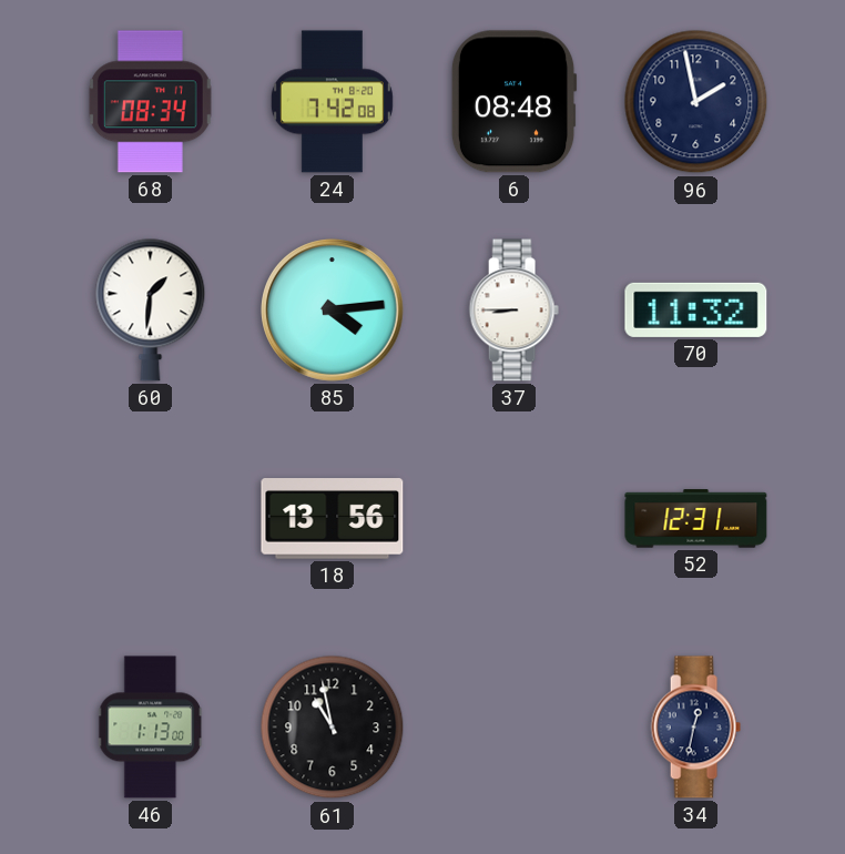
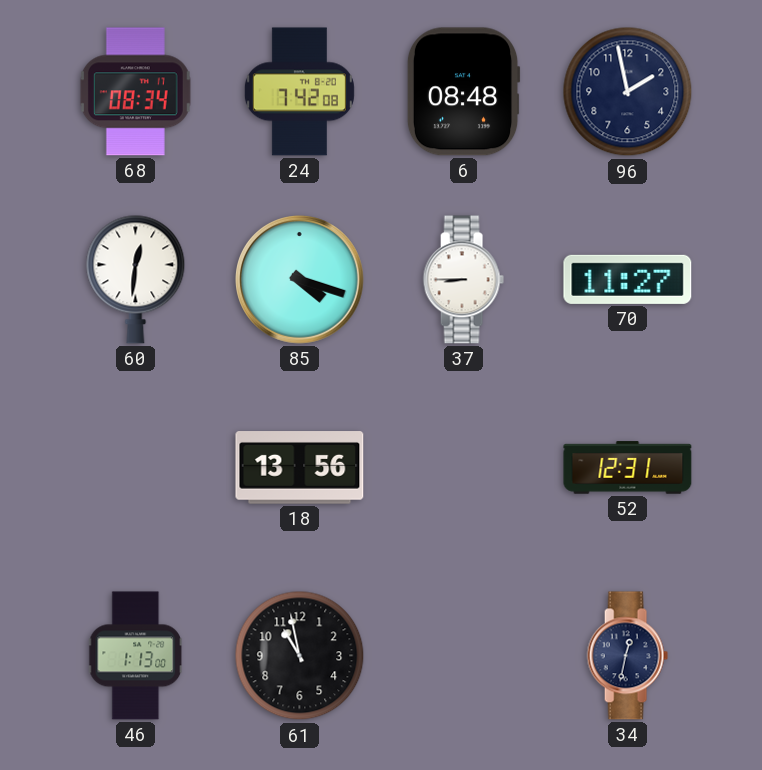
60: 1:31 -> 12:31 (136, 279)
85: 4:14 -> 4:18 (300, 280)
70: 11:32 -> 11:27 (628, 279)
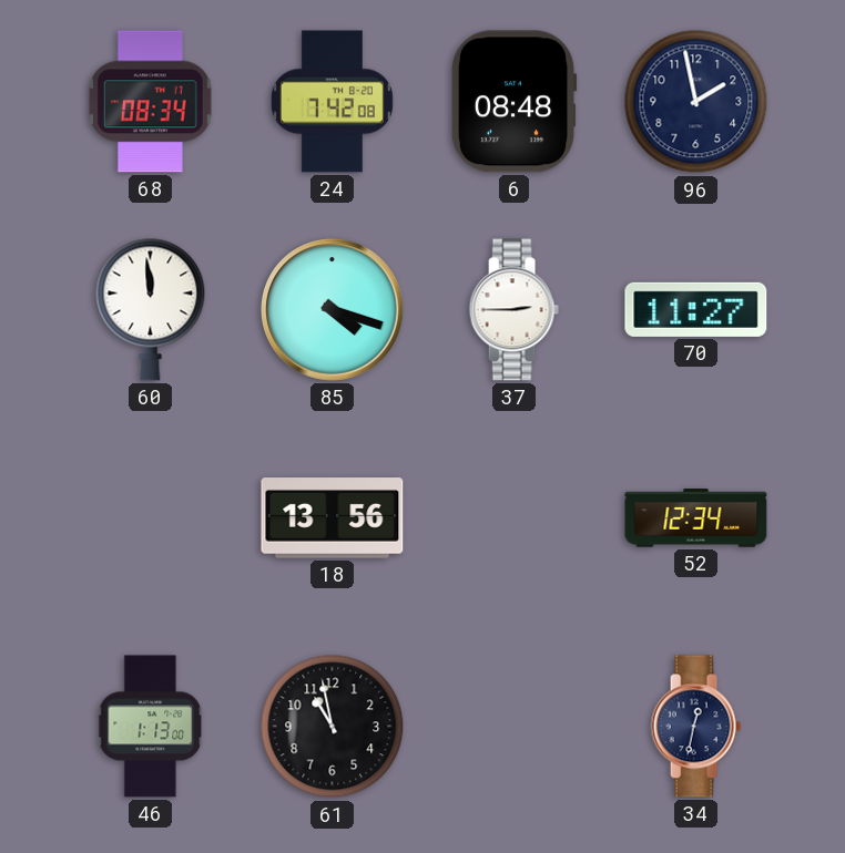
60: 12:31 -> 11:59 (151, 309)
37: 8:45 -> 2:45 (513, 310)
52: 12:31 -> 12:34 (696, 518)
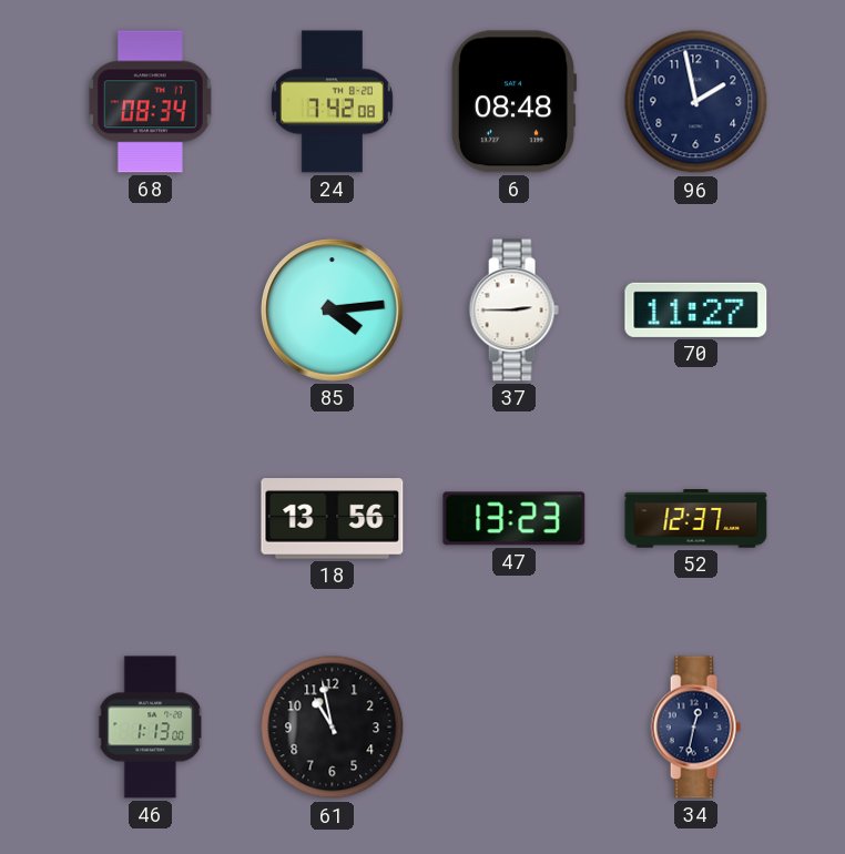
60: 11:59 -> none (151, 309)
85: 4:18 -> 4:14 (333, 311)
47: none -> 13:23 (515, 519)
52: 12:34 -> 12:37 (696, 519)
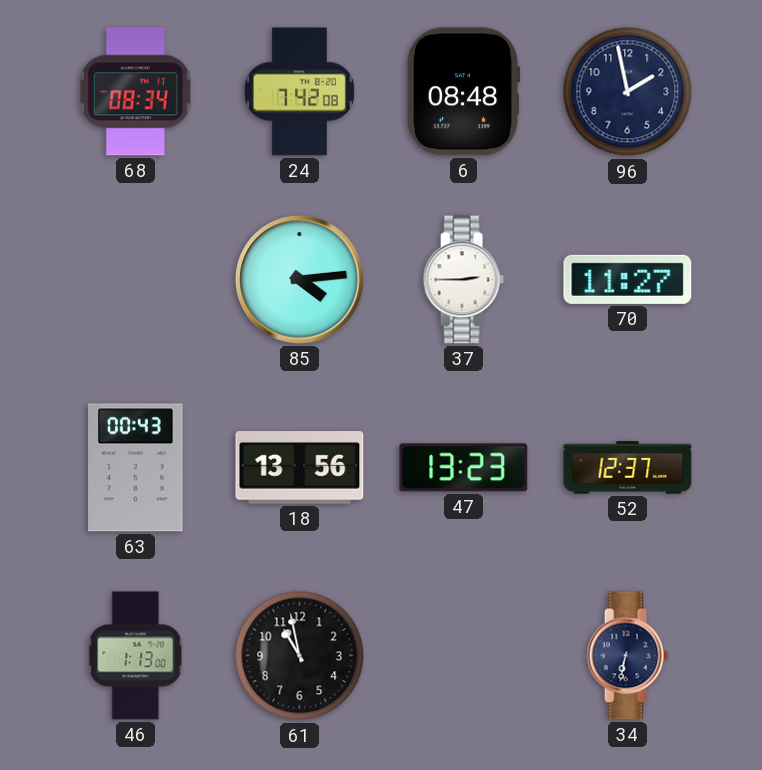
63: none -> 00:43 (136, 468)
34: 12:32 -> 6:32 (627, 656)
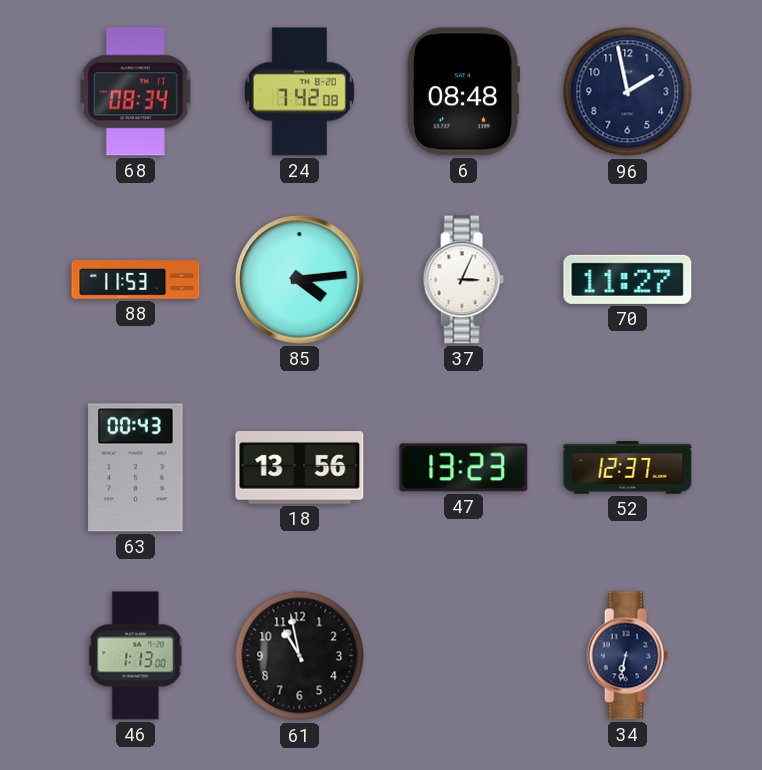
88: none -> 11:53 (136, 280)
37: 2:45 -> 3:04 (463, 280)
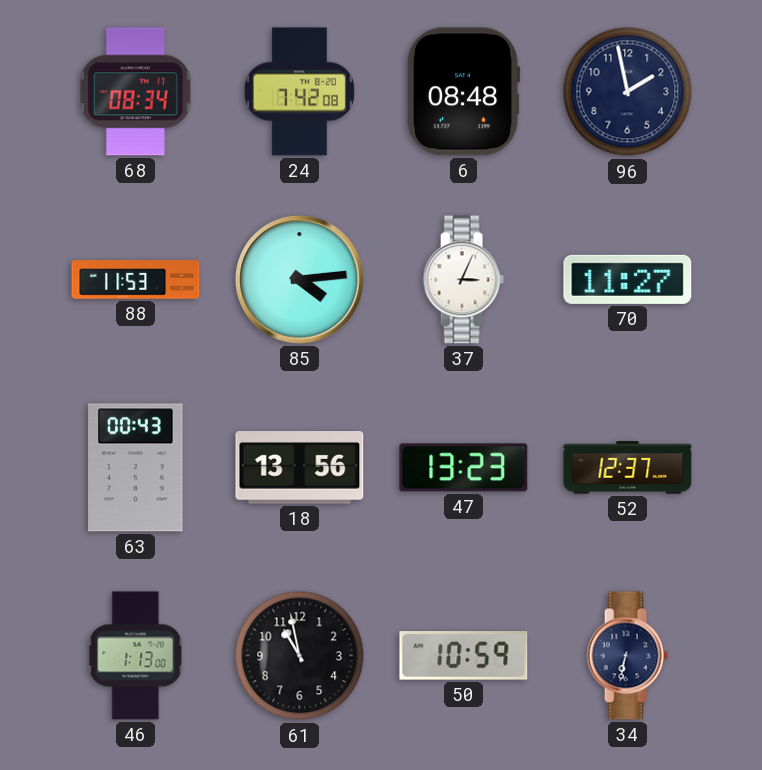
50: none -> 10:59 (464, 656)
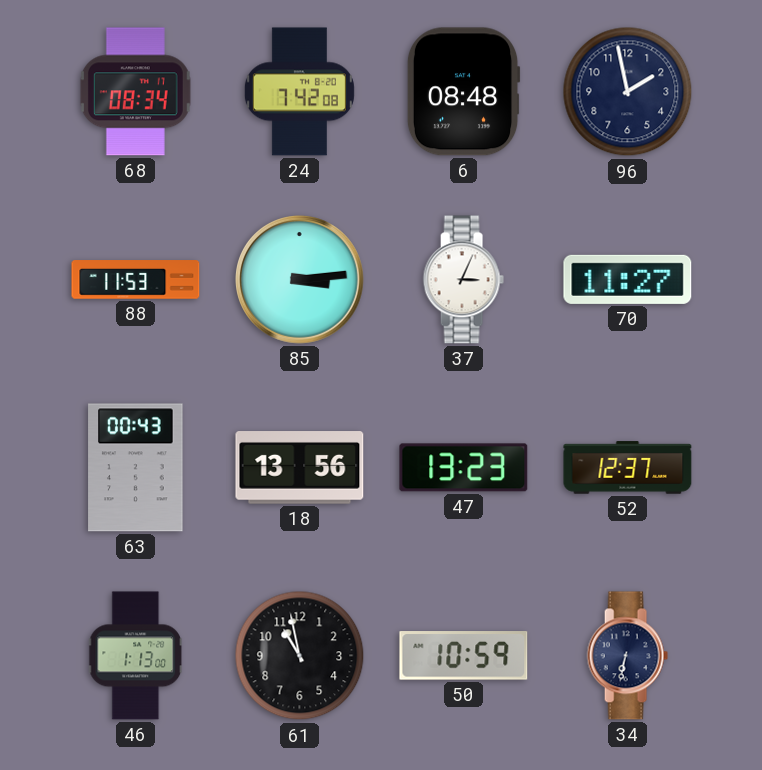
85: 4:14 -> 3:14 (300, 280)
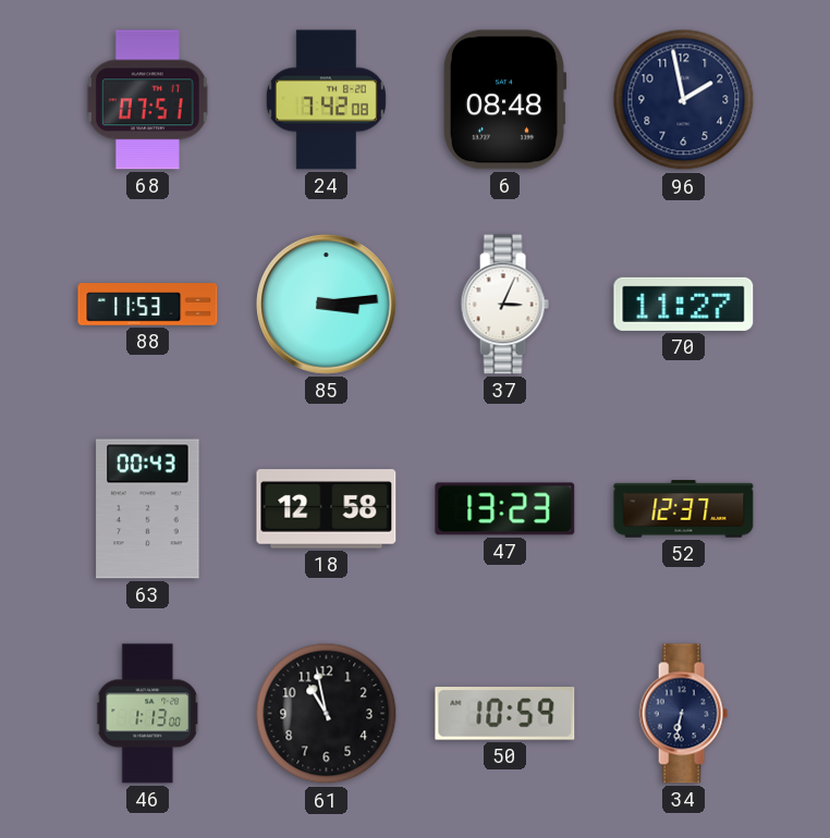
68: 08:34 -> 07:51 (147, 100)
18: 13:56 -> 12:58 (327, 509)
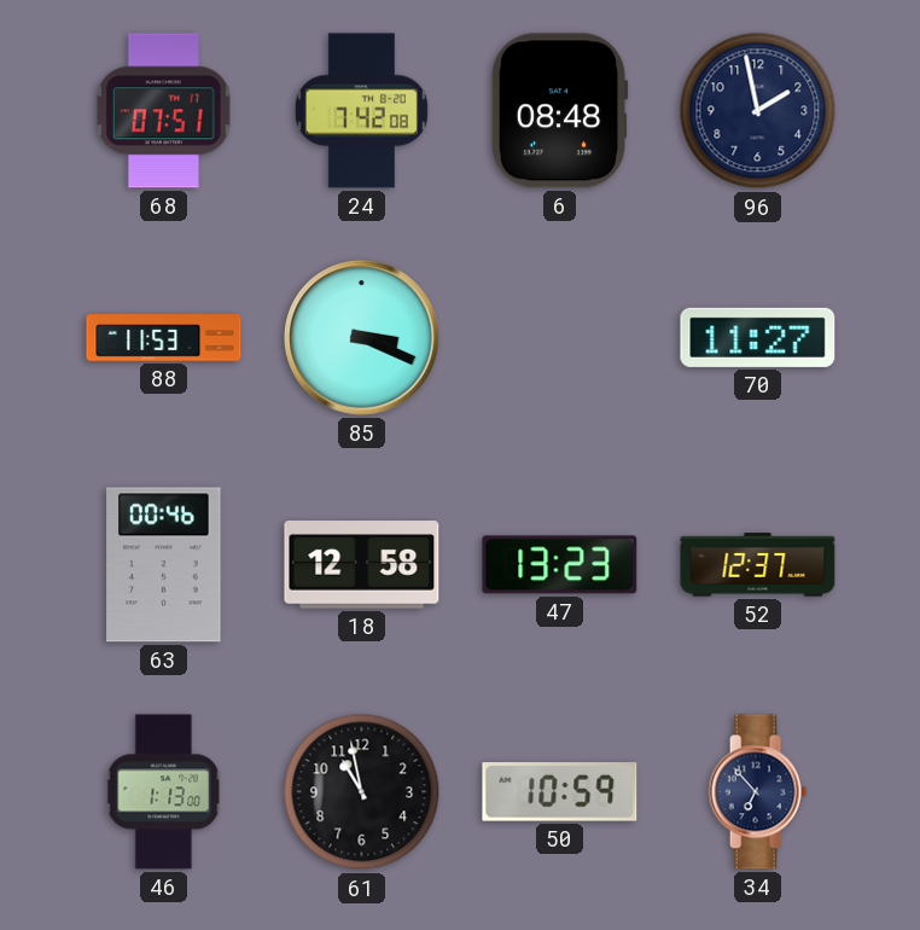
85: 3:14 -> 3:19 (362, 338)
37: 3:04 -> none (504, 305)
63: 00:43 -> 00:46 (164, 565)
34: 6:32 -> 6:53 (757, 792)
